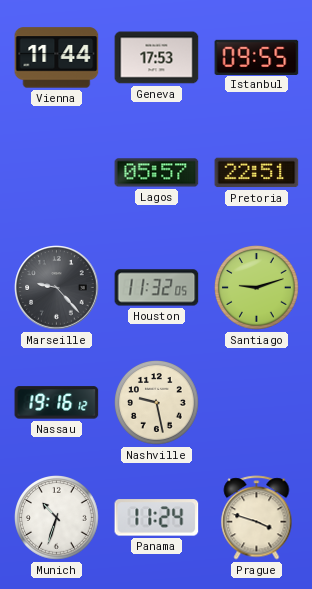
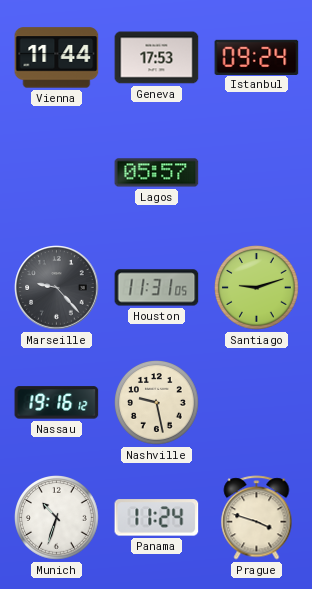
Istanbul: 09:55 -> 09:24 (257, 57)
Pretoria: 22:51 -> none (257, 173)
Houston: 11:32 -> 11:31 (157, 288)
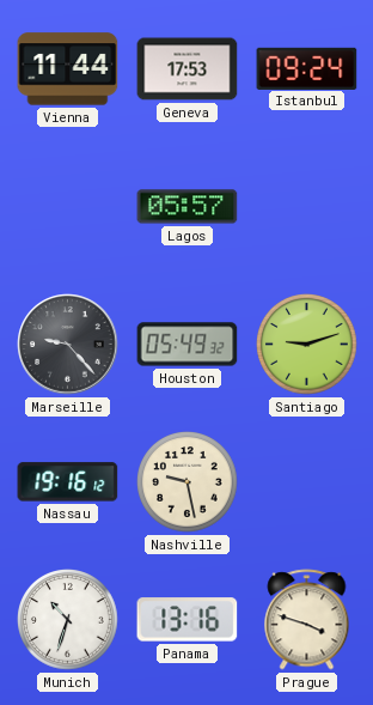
Houston: 11:31 -> 05:49 (188, 345)
Panama: 11:24 -> 13:16 (188, 620)
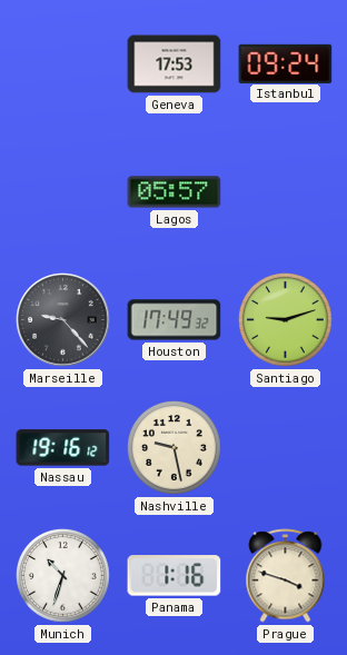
Vienna: 11:44 -> none (68, 69)
Houston: 05:49 -> 17:49 (175, 320)
Panama: 13:16 -> 1:16 (175, 576)
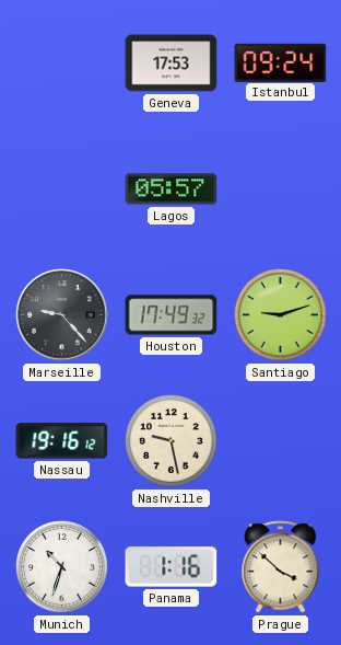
Prague: 3:48 -> 3:52 (281, 567)
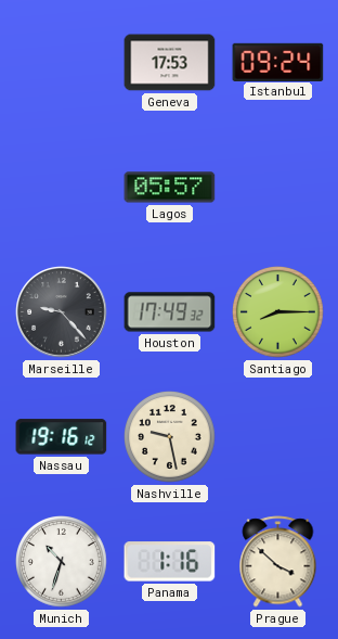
Santiago: 9:12 -> 8:15 (278, 312)
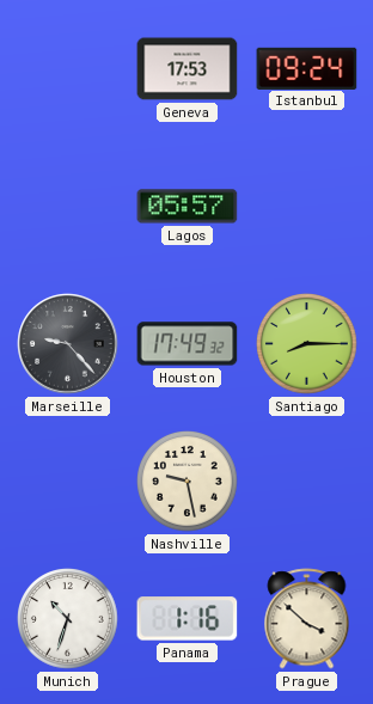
Nassau: 19:16 -> none (62, 437)
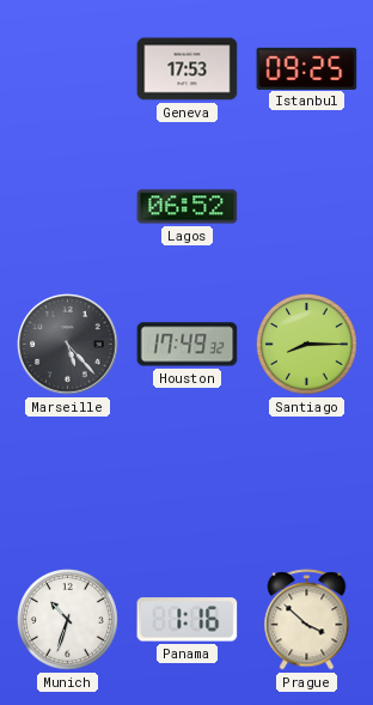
Istanbul: 09:24 -> 09:25 (307, 68)
Lagos: 05:57 -> 06:52 (188, 207)
Marseille: 9:23 -> 5:23 (68, 345)
Nashville: 9:28 -> none (188, 482)
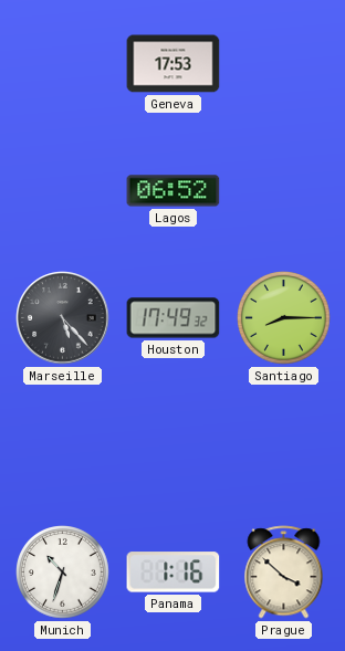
Istanbul: 09:25 -> none (307, 68)
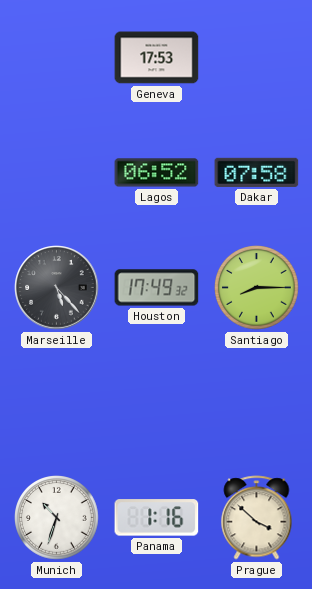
Dakar: none -> 07:58 (257, 172)
